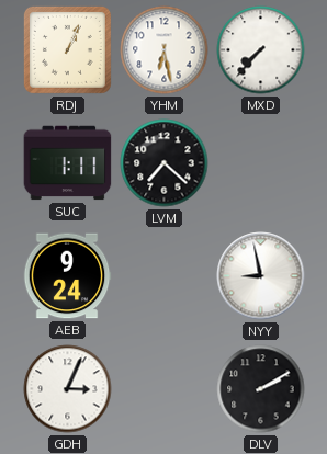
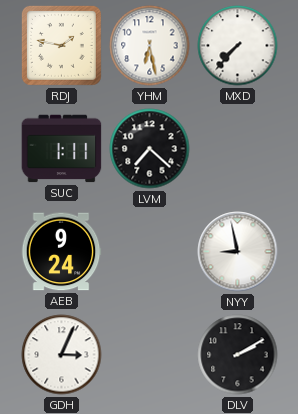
RDJ: 1:04 -> 1:47 (61, 45)
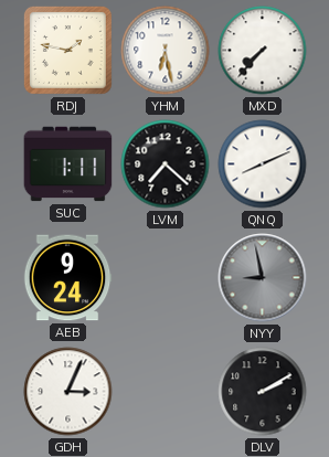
QNQ: none -> 8:11 (263, 164)
NYY dial: white -> grey (263, 278)
